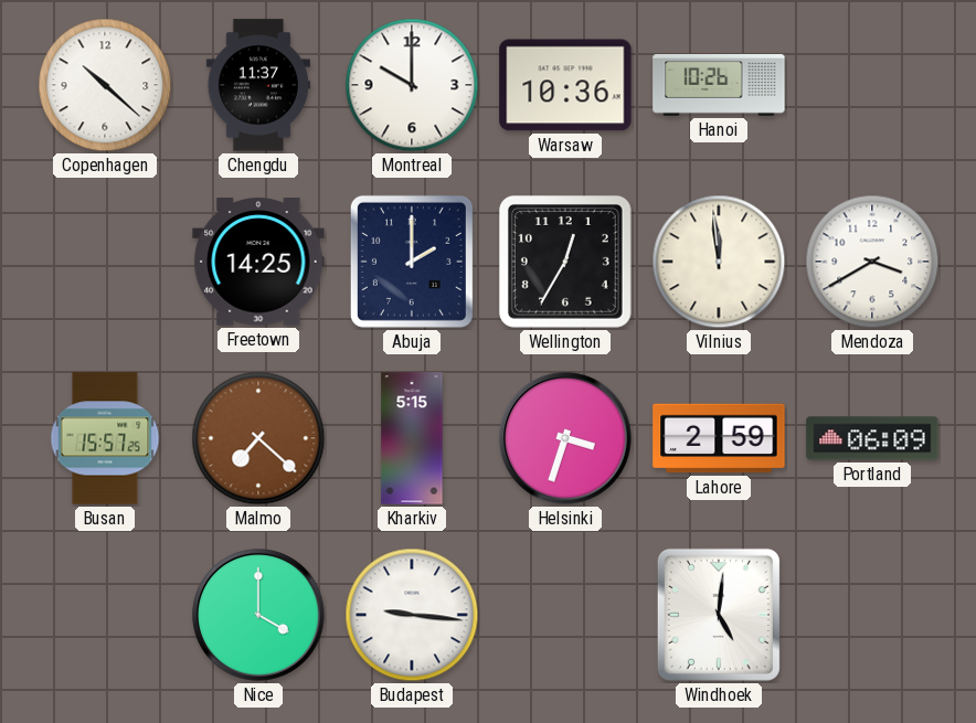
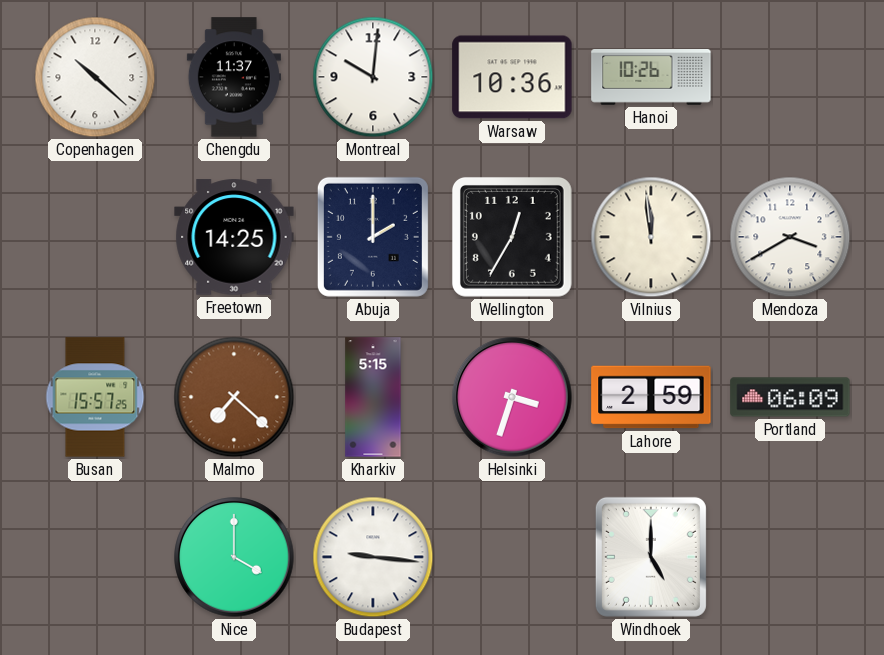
Montreal: 10:00 -> 10:01 (373, 77)
Windhoek: 5:01 -> 5:00 (651, 557)
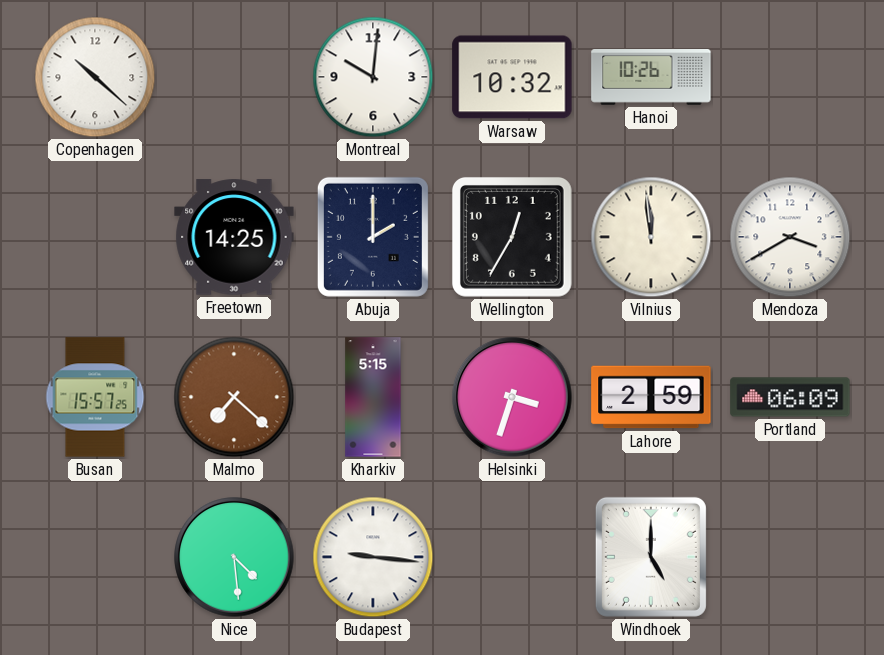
Chengdu: 11:37 -> none (234, 77)
Warsaw: 10:36 -> 10:32 (512, 77)
Nice: 4:00 -> 4:29 (234, 557)
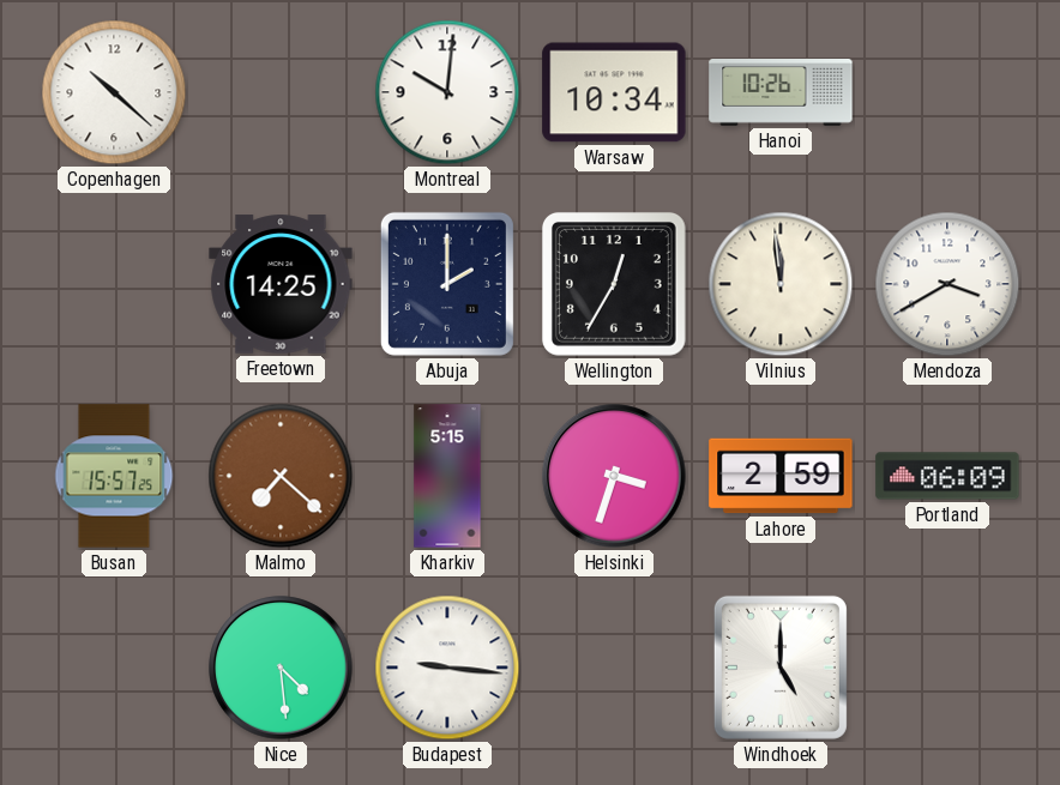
Warsaw: 10:32 -> 10:34 (614, 92)
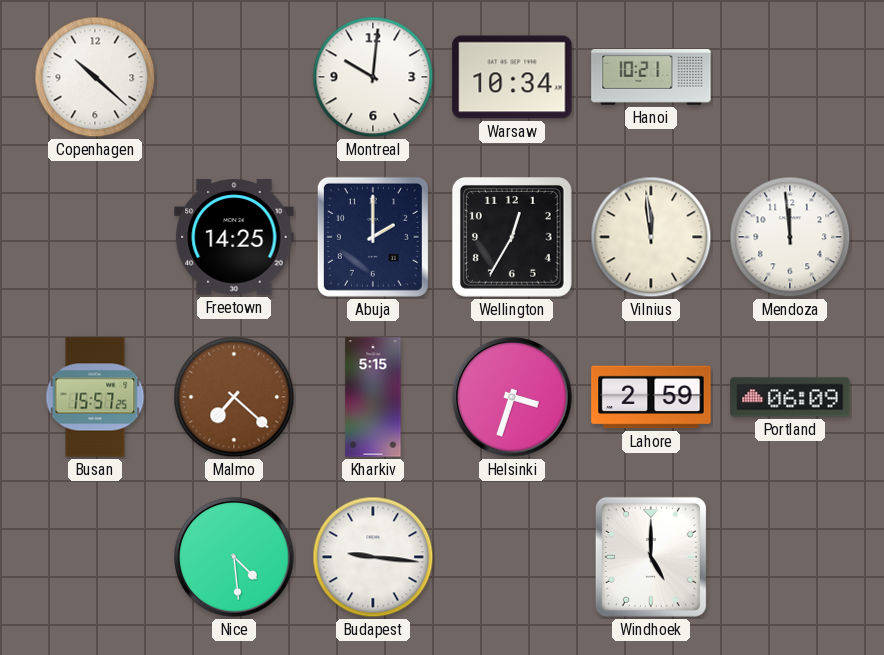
Hanoi: 10:26 -> 10:21 (651, 78)
Mendoza: 3:40 -> 11:59 (790, 237)
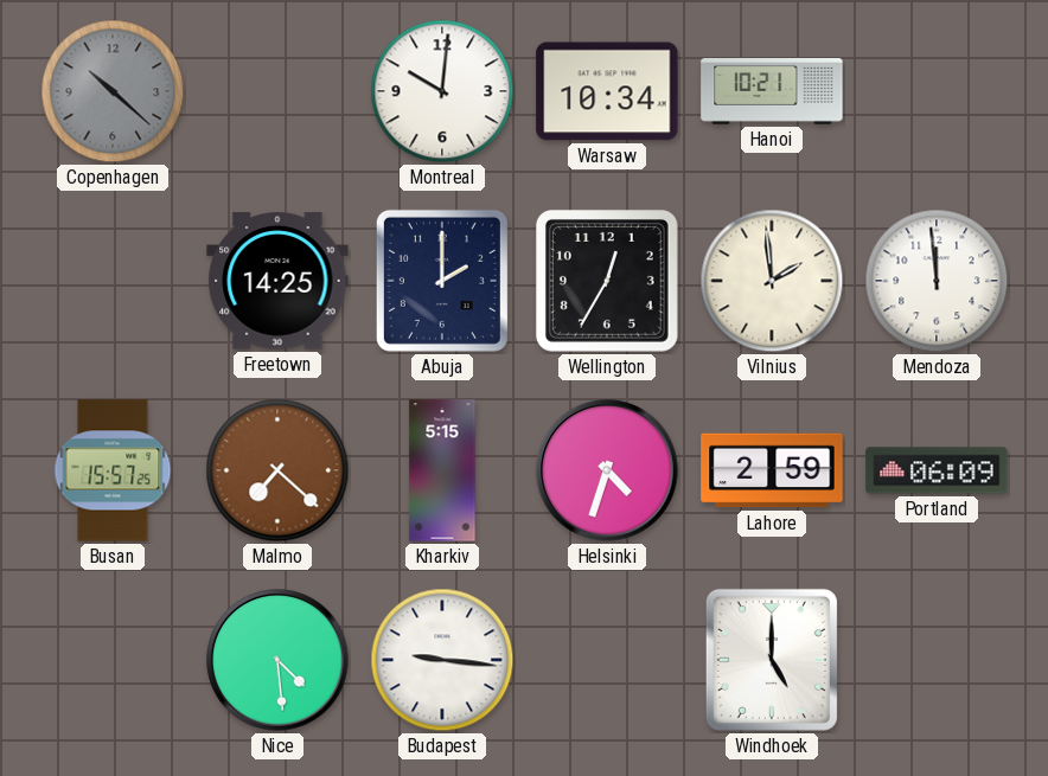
Copenhagen dial: white -> grey (113, 91)
Vilnius: 11:59 -> 1:59 (772, 281)
Helsinki: 3:33 -> 4:33 (607, 470)
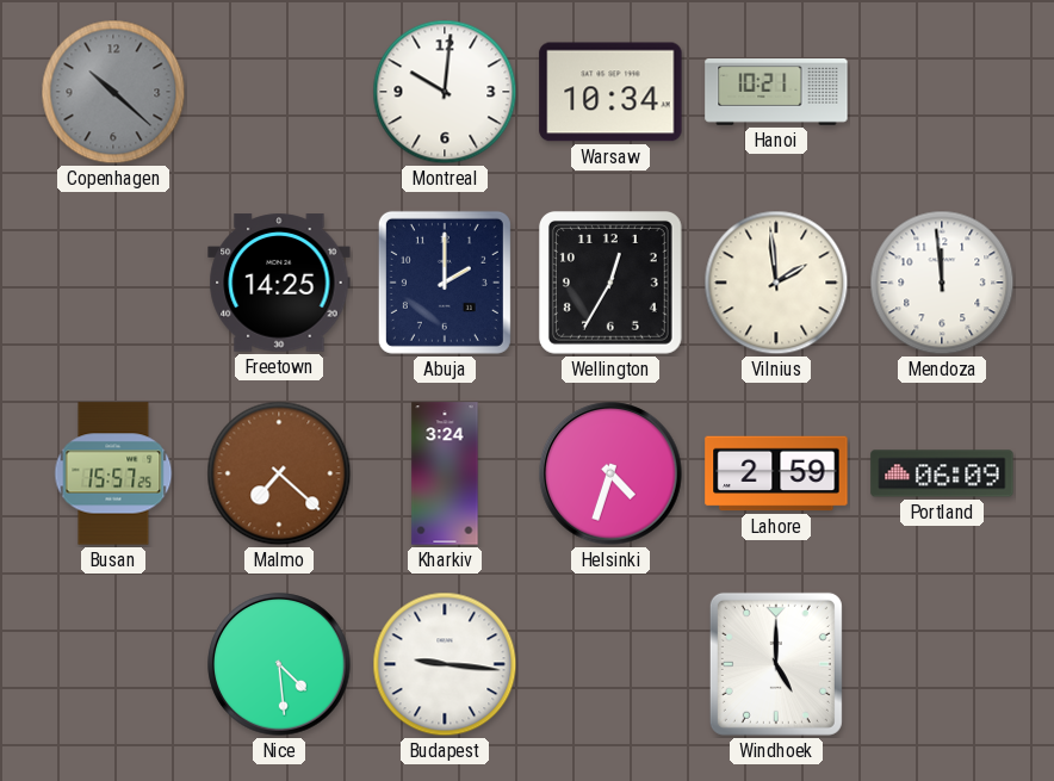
Kharkiv: 5:15 -> 3:24 (445, 473)
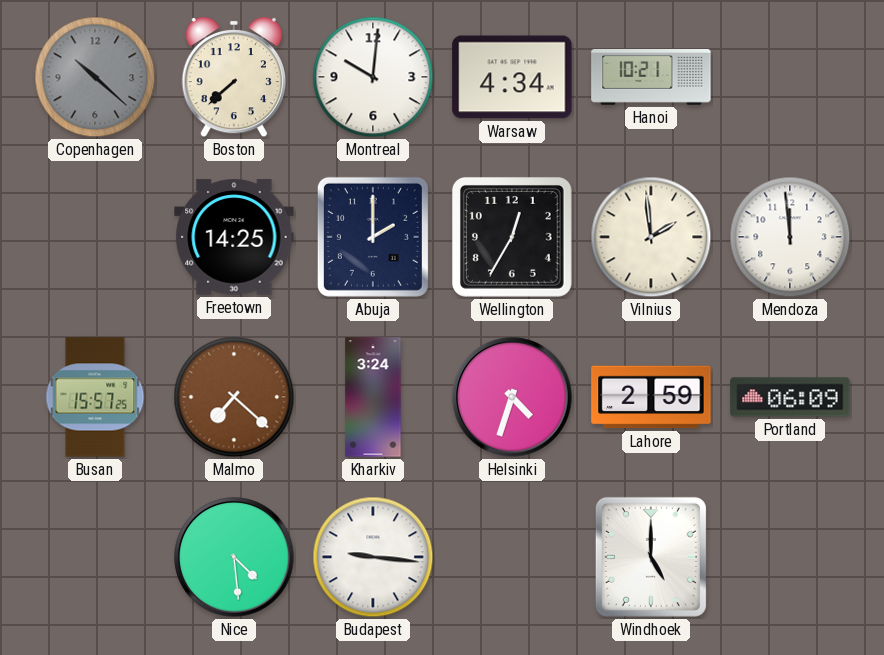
Boston: none -> 7:38 (233, 77)
Warsaw: 10:34 -> 4:34 (512, 77)
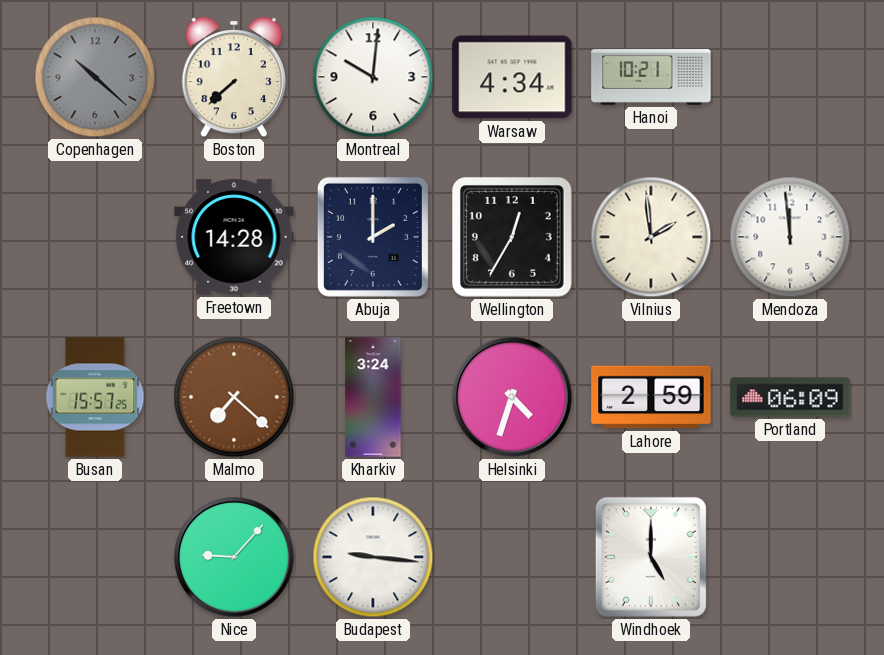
Freetown: 14:25 -> 14:28 (234, 237)
Nice: 4:29 -> 9:07 (234, 557)
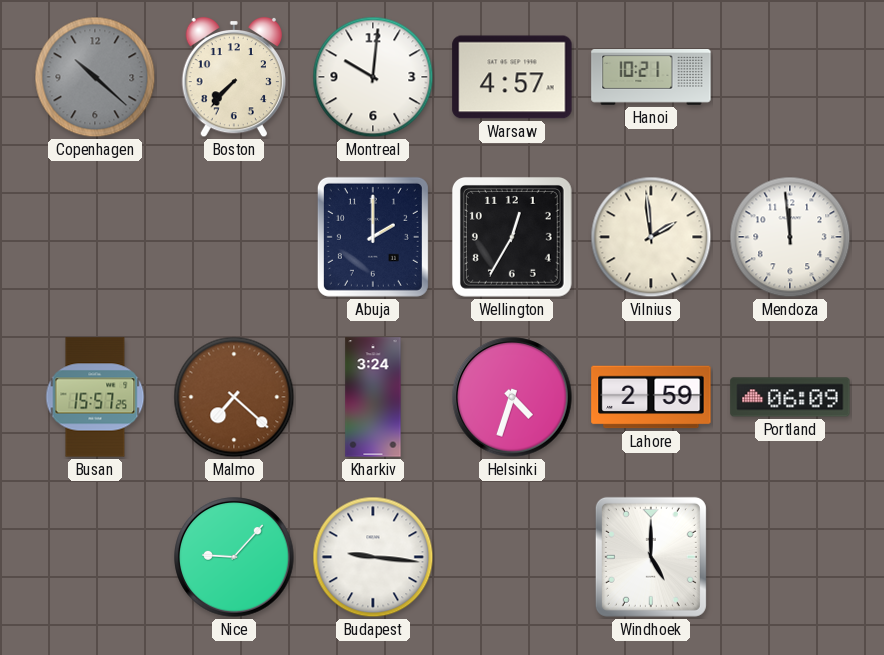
Boston: 7:38 -> 7:37 (233, 77)
Warsaw: 4:34 -> 4:57 (512, 77)
Freetown: 14:28 -> none (234, 237)
